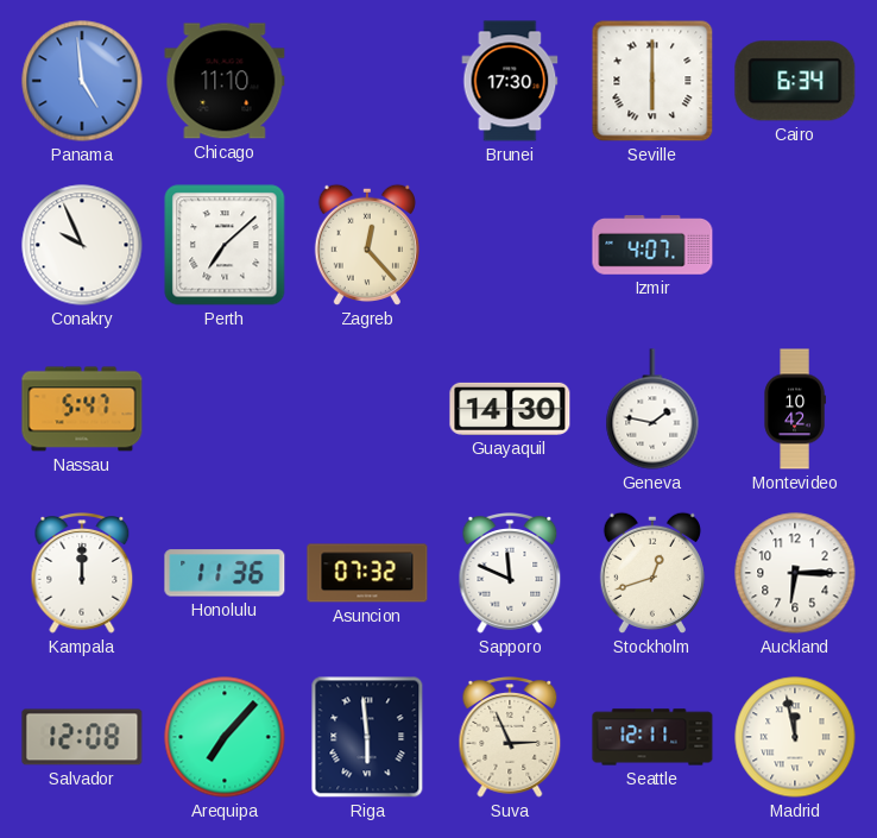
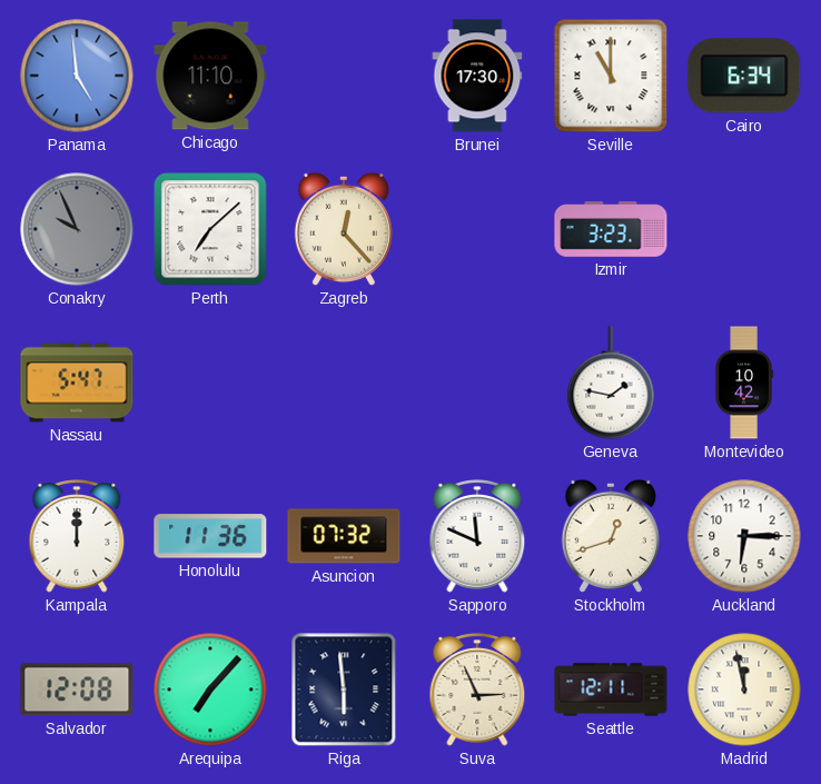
Seville: 6:00 -> 11:00 (611, 76)
Conakry dial: white -> grey (77, 229)
Izmir: 4:07 -> 3:23 (611, 229)
Guayaquil: 14:30 -> none (510, 409)
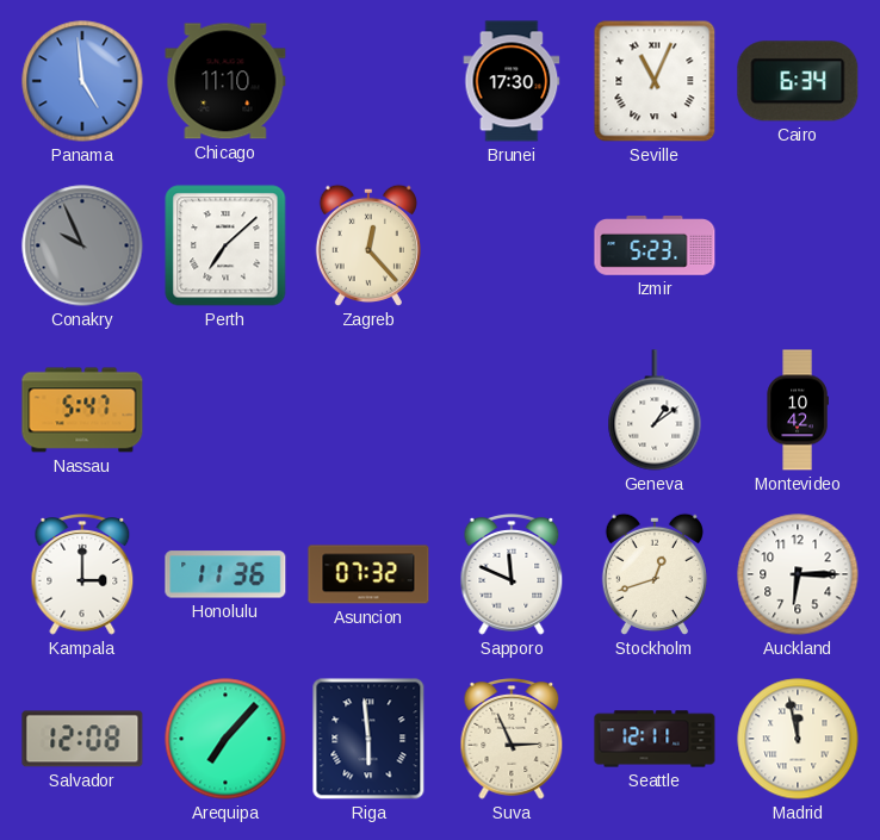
Seville: 11:00 -> 11:04 (655, 81)
Izmir: 3:23 -> 5:23 (655, 245)
Geneva: 1:47 -> 1:09 (655, 410)
Kampala: 12:00 -> 3:00 (82, 575)
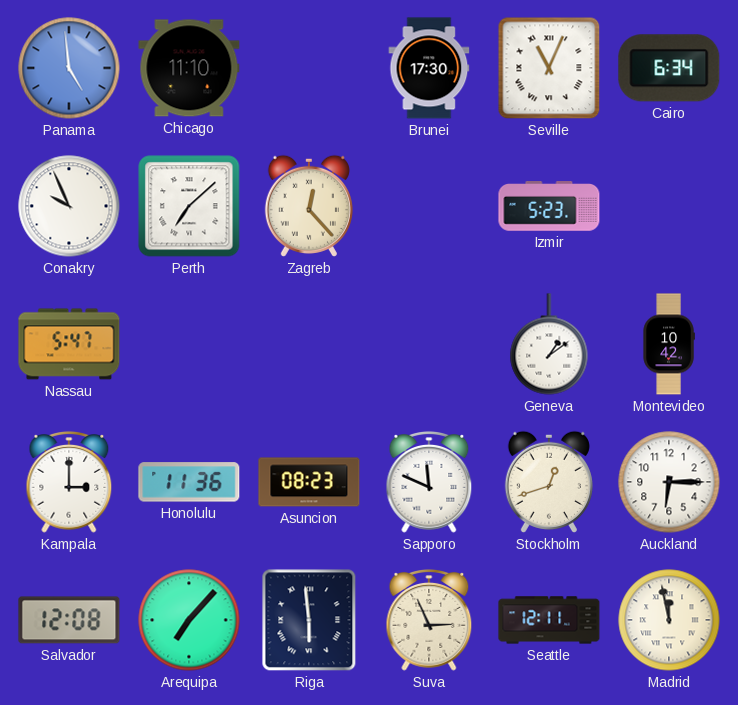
Conakry dial: grey -> white (69, 206)
Asuncion: 07:32 -> 08:23 (309, 482)
